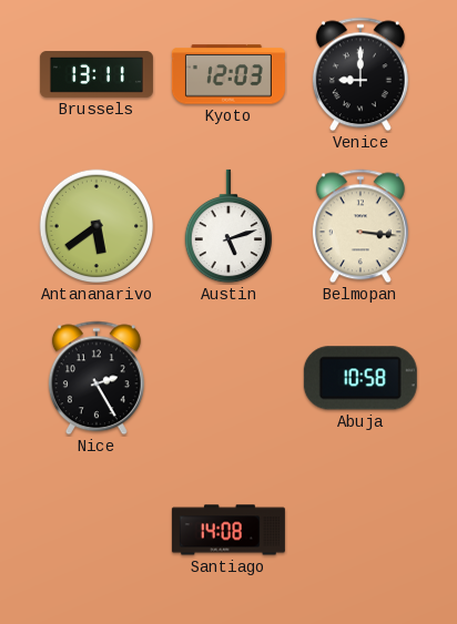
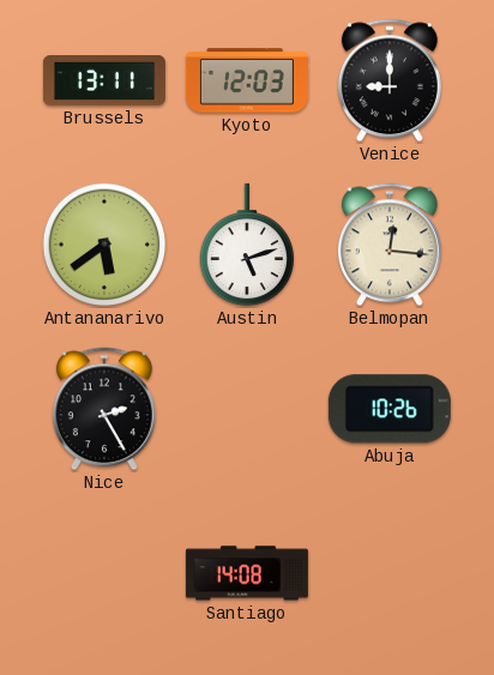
Belmopan: 3:16 -> 12:16 (390, 245)
Abuja: 10:58 -> 10:26 (390, 409)
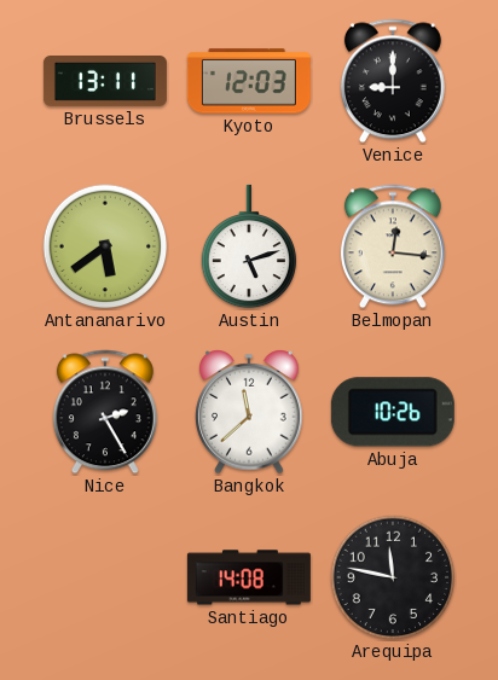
Bangkok: none -> 11:38 (249, 413)
Arequipa: none -> 11:47 (393, 577)
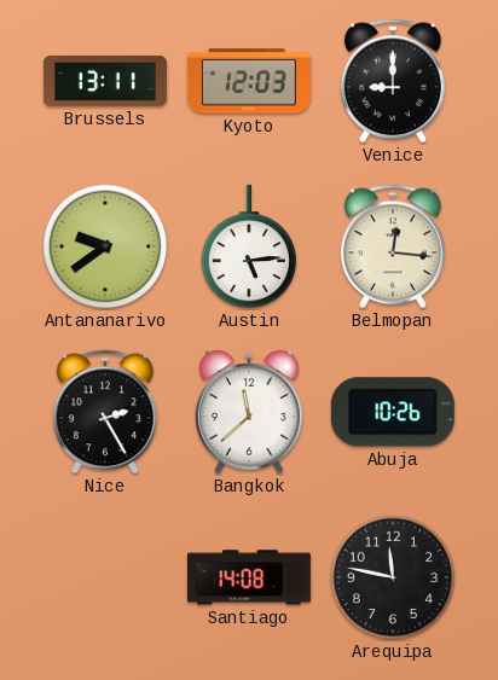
Antananarivo: 5:39 -> 9:39 (105, 246)
Austin: 5:12 -> 5:14 (248, 246)
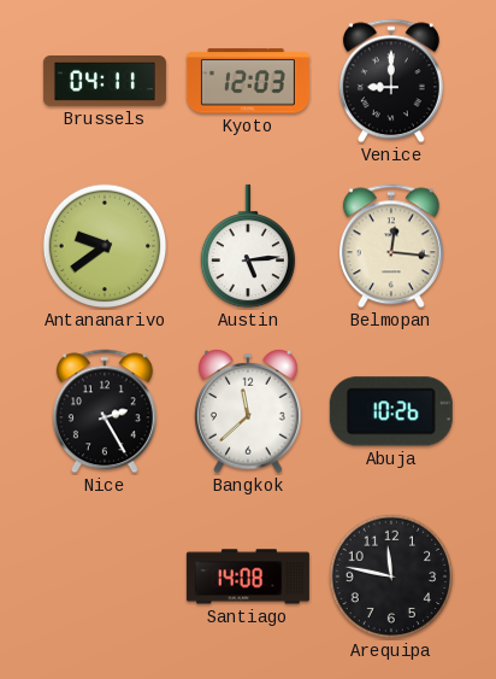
Brussels: 13:11 -> 04:11 (105, 82)
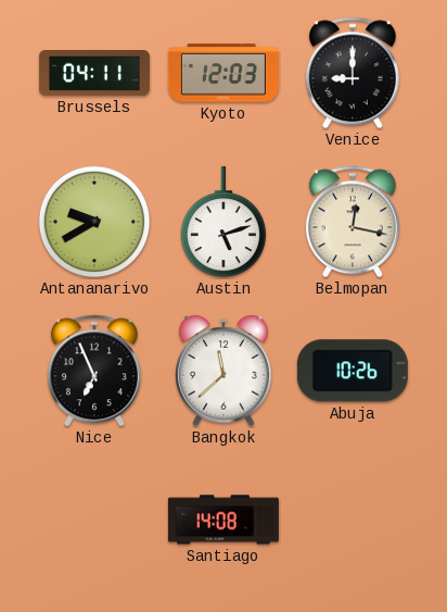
Antananarivo: 9:39 -> 9:40 (94, 222)
Austin: 5:14 -> 5:12 (222, 222)
Belmopan: 12:16 -> 12:17 (353, 222)
Nice: 2:25 -> 6:56 (94, 371)
Arequipa: 11:47 -> none (391, 576)
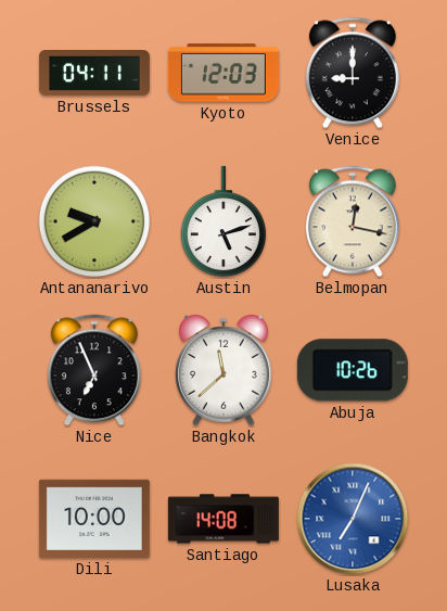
Dili: none -> 10:00 (94, 519)
Lusaka: none -> 7:04 (353, 519)
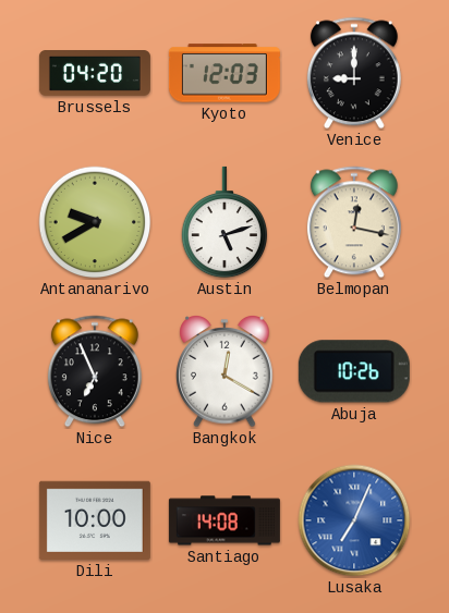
Brussels: 04:11 -> 04:20 (95, 74)
Bangkok: 11:38 -> 12:20 (225, 372)
